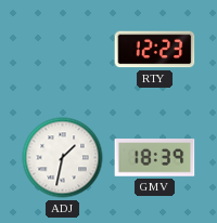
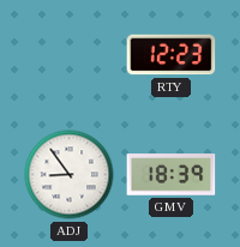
ADJ: 1:32 -> 8:54 (70, 175)
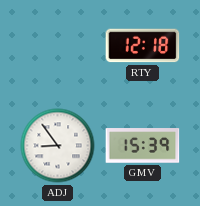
RTY: 12:23 -> 12:18 (143, 46)
GMV: 18:39 -> 15:39 (143, 146)
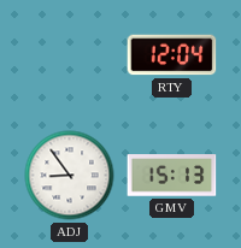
RTY: 12:18 -> 12:04 (172, 55)
GMV: 15:39 -> 15:13 (172, 176)
